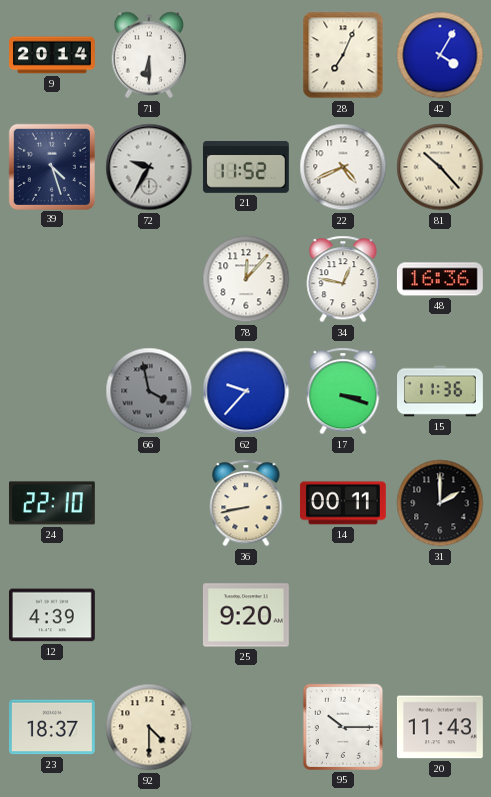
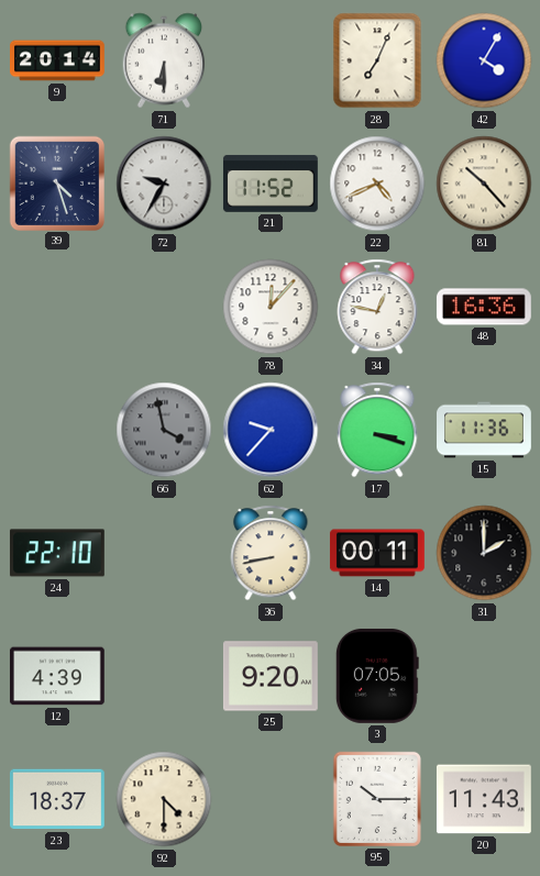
3: none -> 07:05 (377, 676)
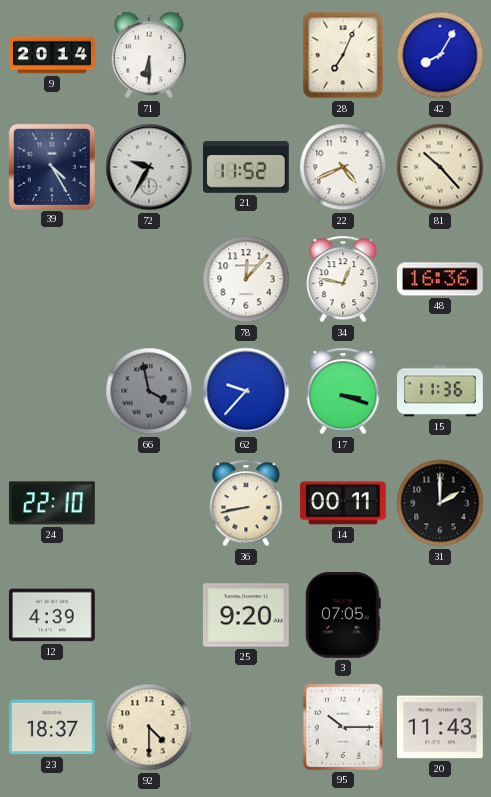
42: 4:05 -> 8:05 (440, 55)
39: 4:27 -> 4:25 (51, 166)
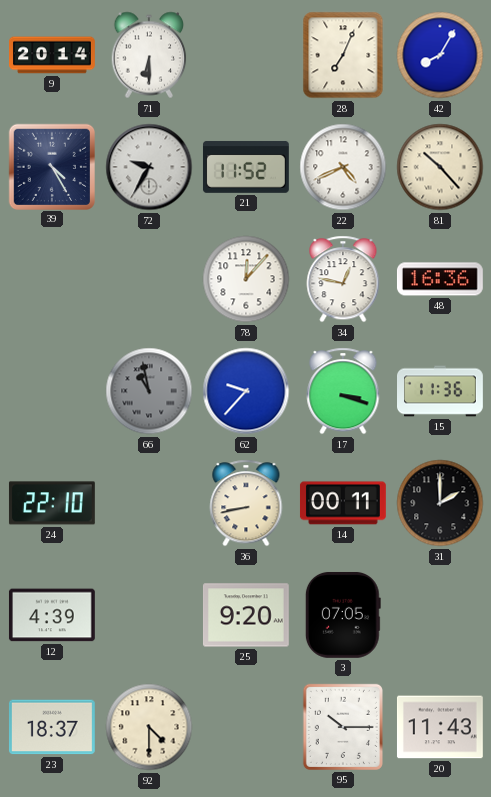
66: 3:58 -> 10:58 (149, 391)
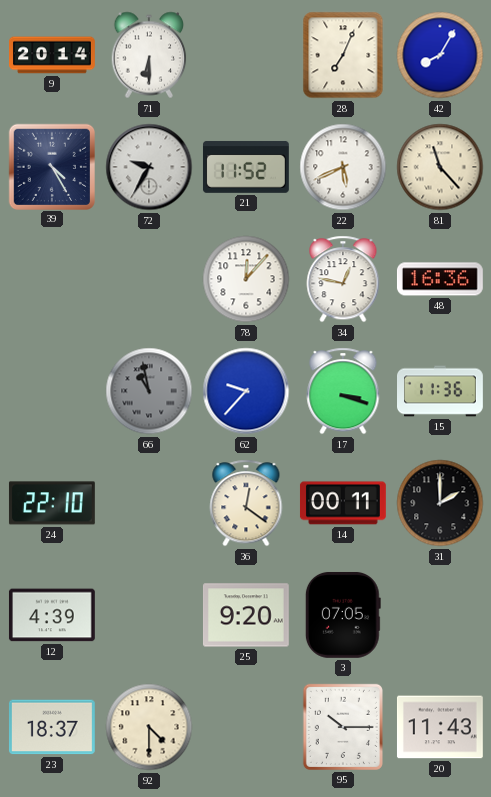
22: 4:41 -> 5:41 (343, 167)
81: 10:23 -> 11:23 (440, 167)
36: 8:43 -> 12:21 (246, 503)
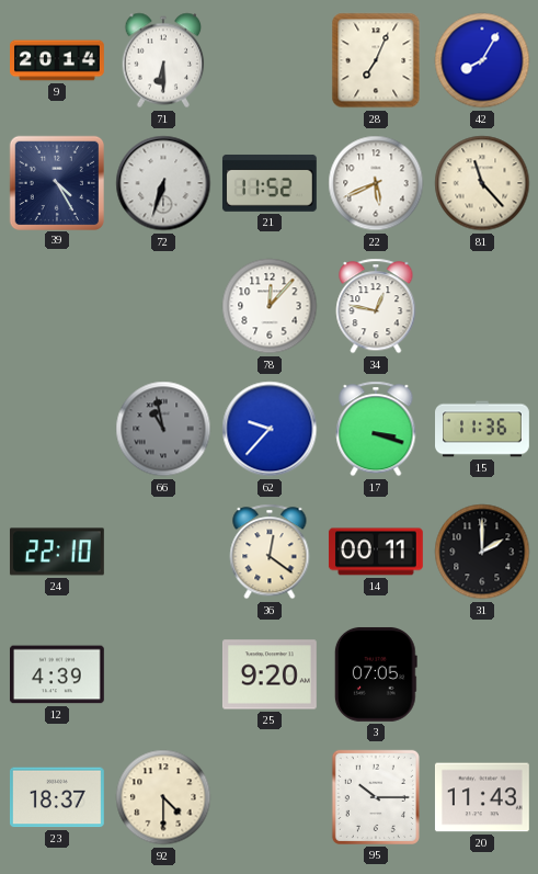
72: 9:35 -> 6:33 (163, 183)
48: 16:36 -> none (440, 279)
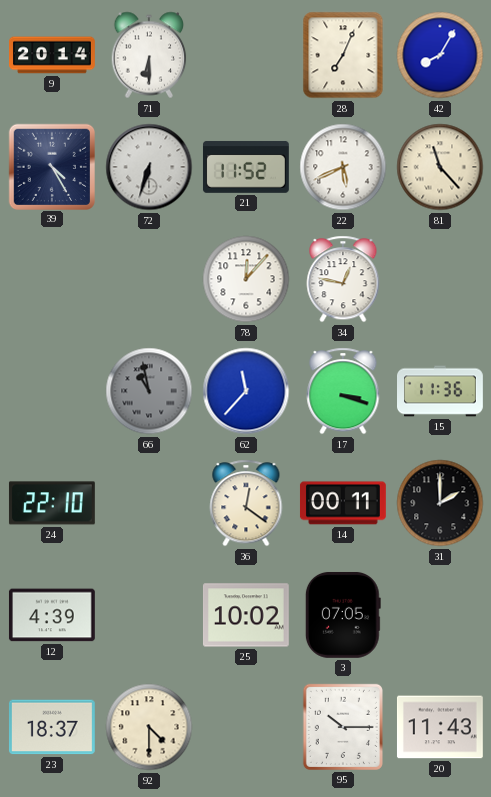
62: 9:37 -> 11:37 (246, 391)
25: 9:20 -> 10:02 (246, 615)
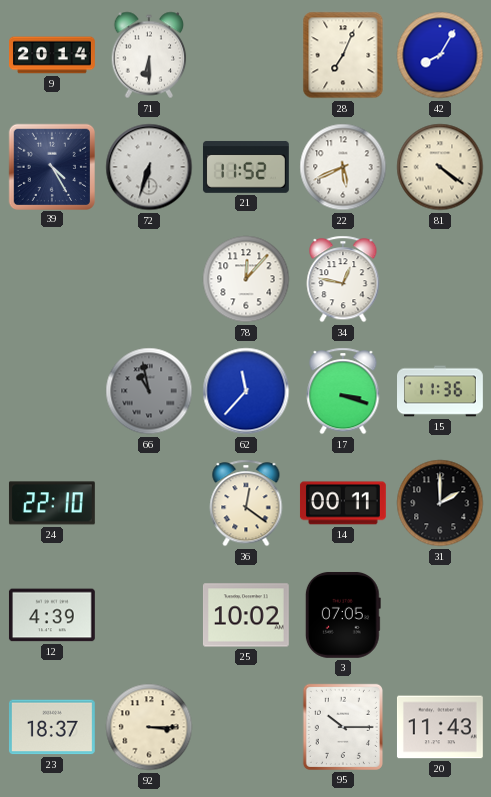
81: 11:23 -> 4:21 (440, 167)
92: 4:30 -> 3:15 (149, 727)
